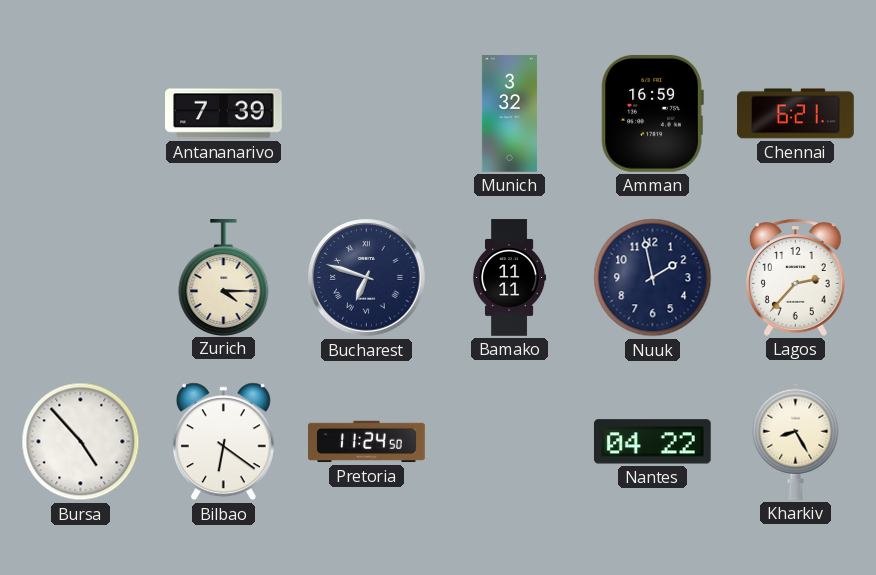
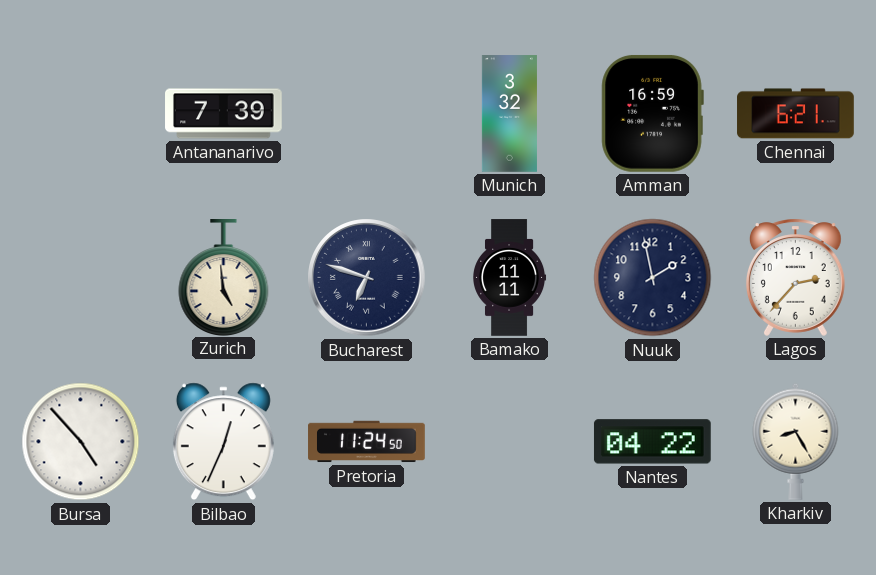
Zurich: 4:15 -> 4:59 (224, 278)
Bilbao: 6:21 -> 12:34 (223, 442)
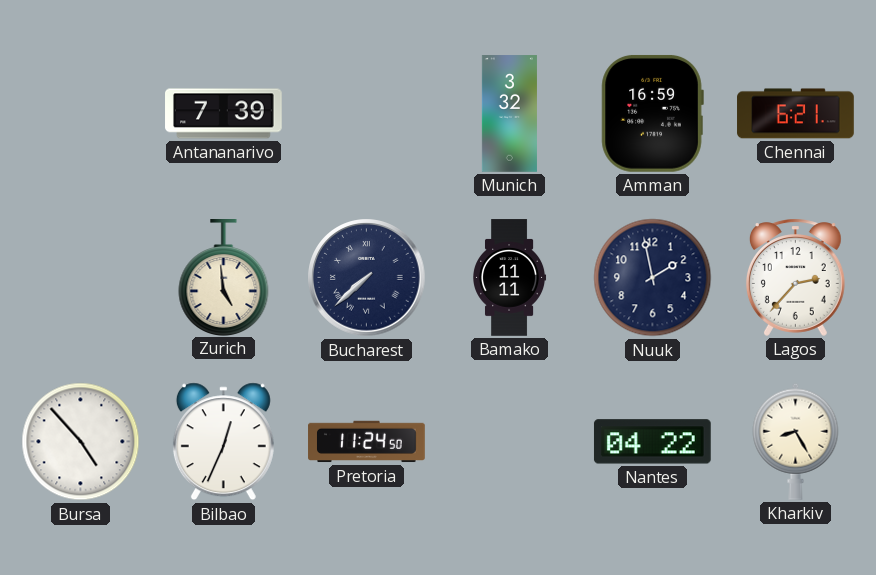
Bucharest: 6:48 -> 7:38 (367, 278)
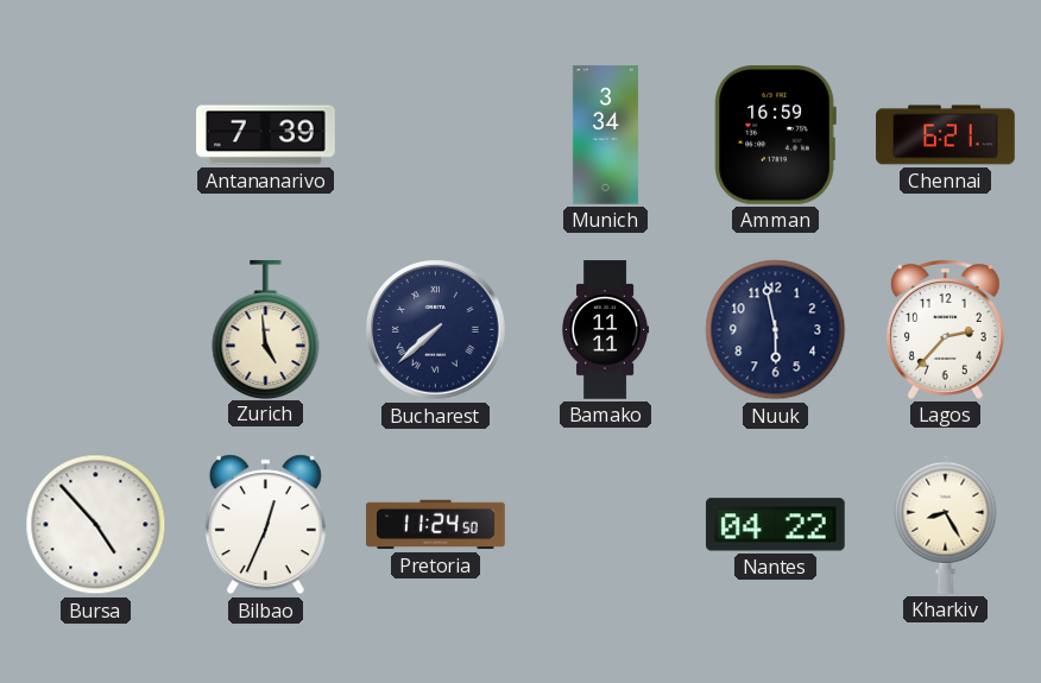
Munich: 3:32 -> 3:34 (605, 135)
Nuuk: 1:58 -> 5:58 (776, 330)
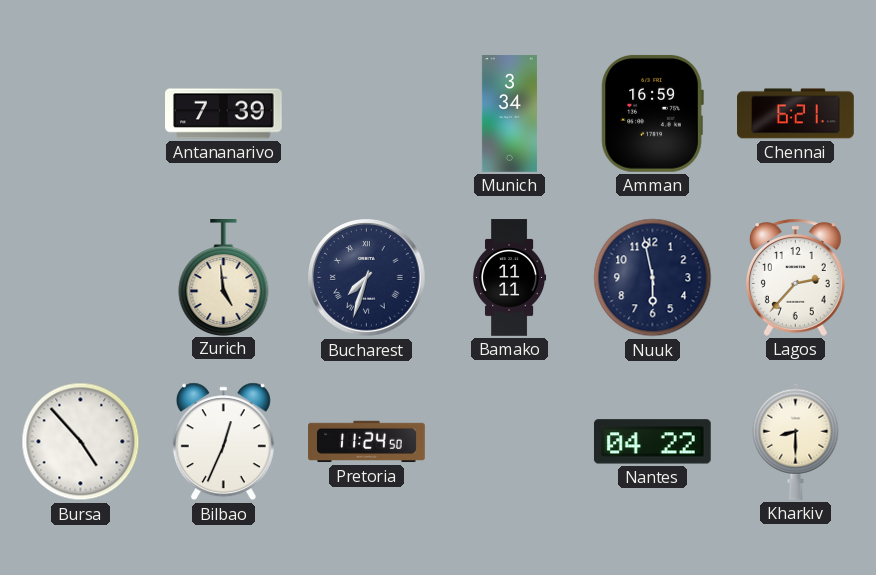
Bucharest: 7:38 -> 7:33 (367, 278)
Kharkiv: 8:25 -> 8:30 (796, 441)
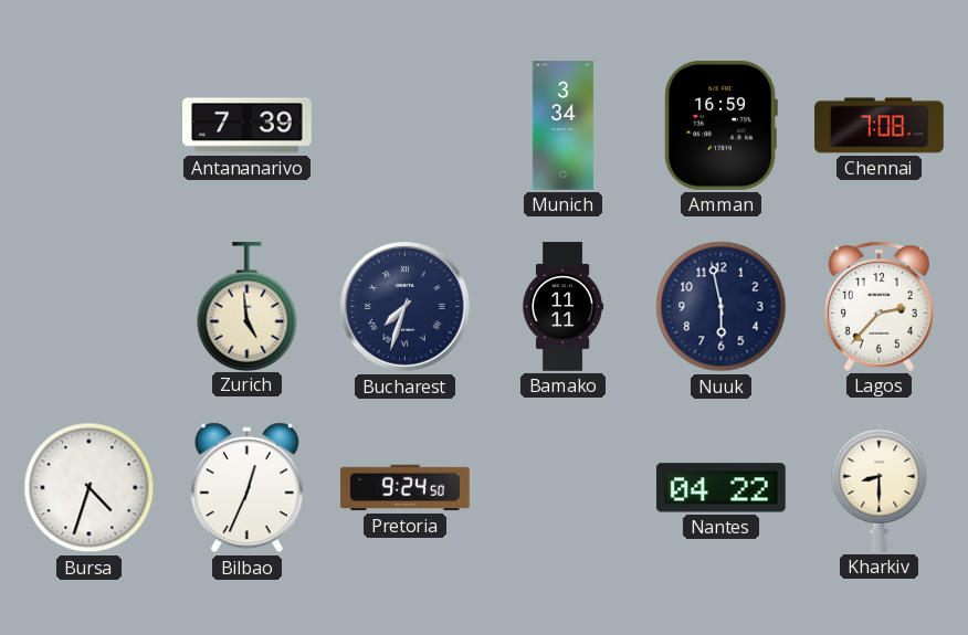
Chennai: 6:21 -> 7:08 (880, 126)
Bursa: 4:53 -> 4:33 (90, 488)
Pretoria: 11:24 -> 9:24 (406, 488)
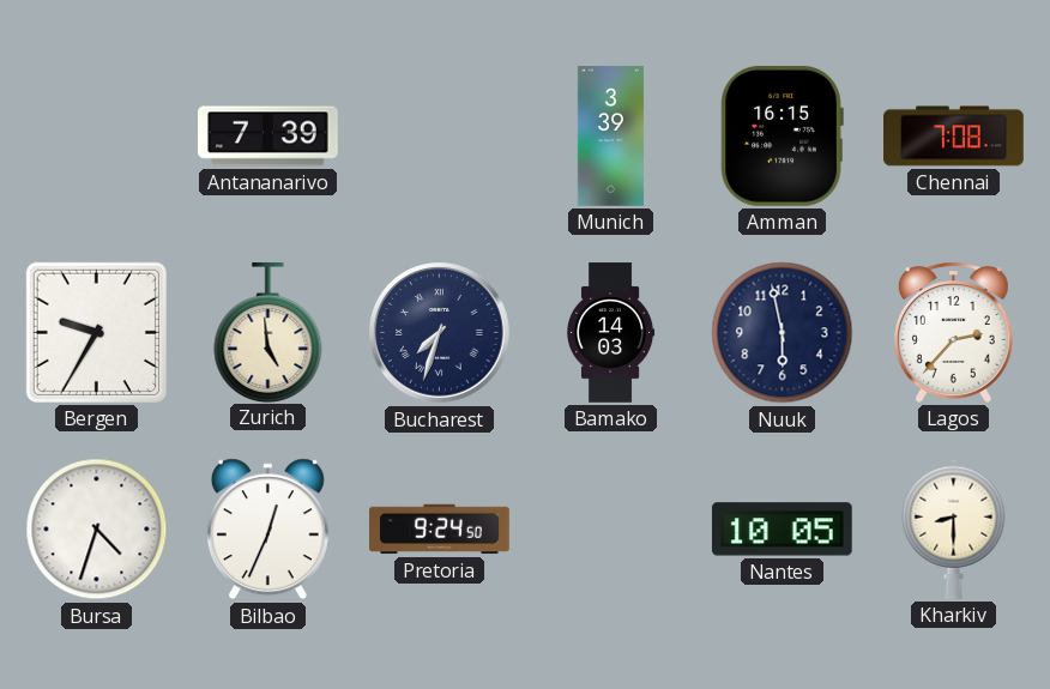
Munich: 3:34 -> 3:39 (610, 137)
Amman: 16:59 -> 16:15 (782, 135)
Bergen: none -> 9:35 (96, 332)
Bamako: 11:11 -> 14:03 (611, 333)
Nantes: 04:22 -> 10:05 (782, 530)
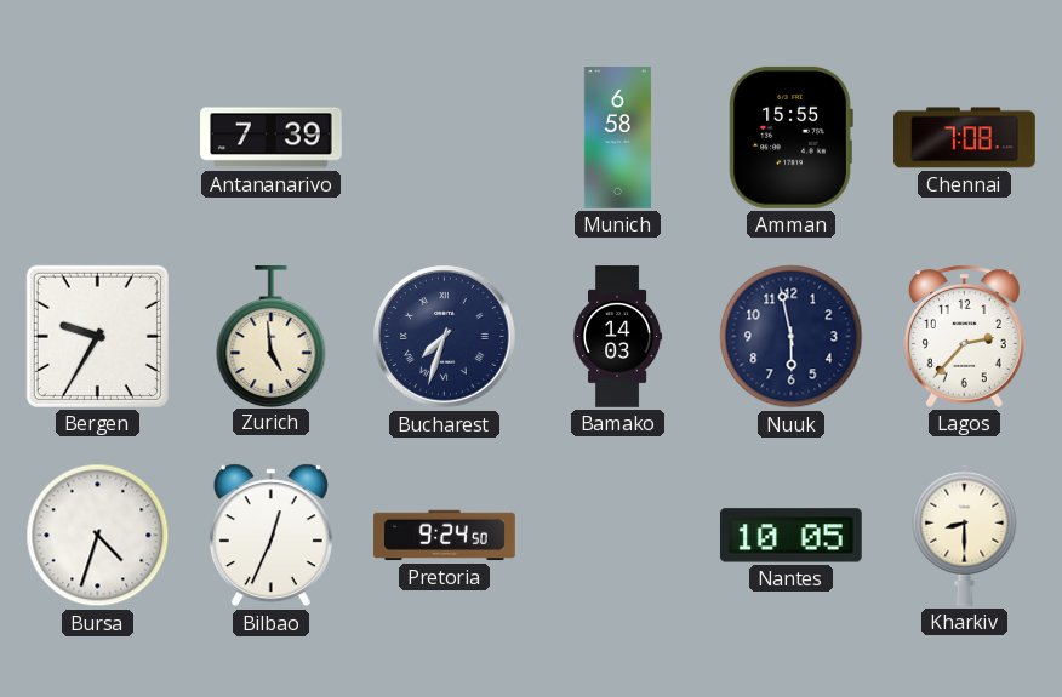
Munich: 3:39 -> 6:58 (617, 138)
Amman: 16:15 -> 15:55 (790, 137)
